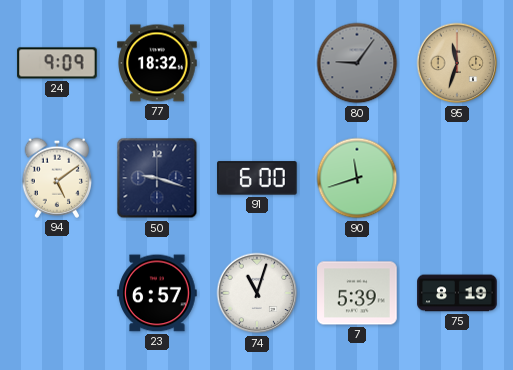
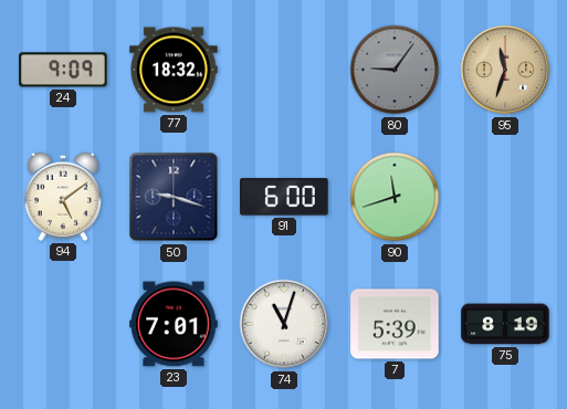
23: 6:57 -> 7:01 (174, 324)
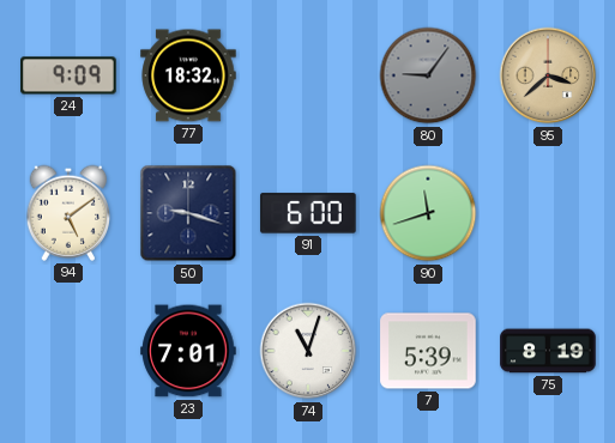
95: 11:33 -> 3:38 (548, 75)
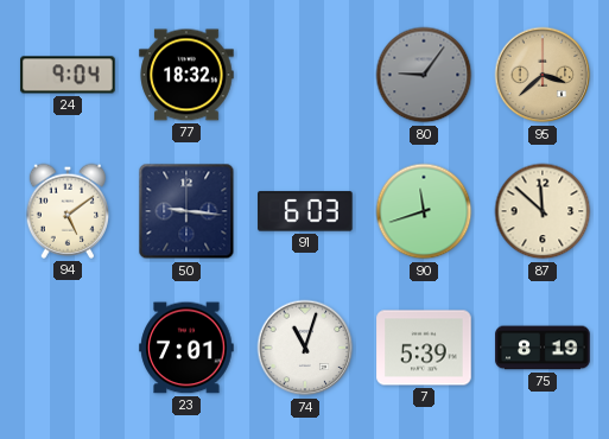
24: 9:09 -> 9:04 (68, 75)
50: 9:18 -> 9:16 (186, 211)
91: 6:00 -> 6:03 (305, 211)
87: none -> 11:52 (543, 211)
